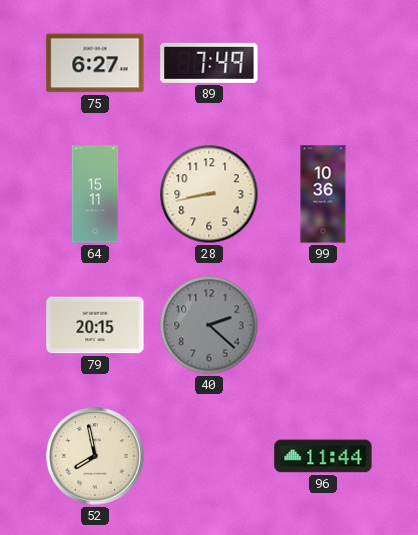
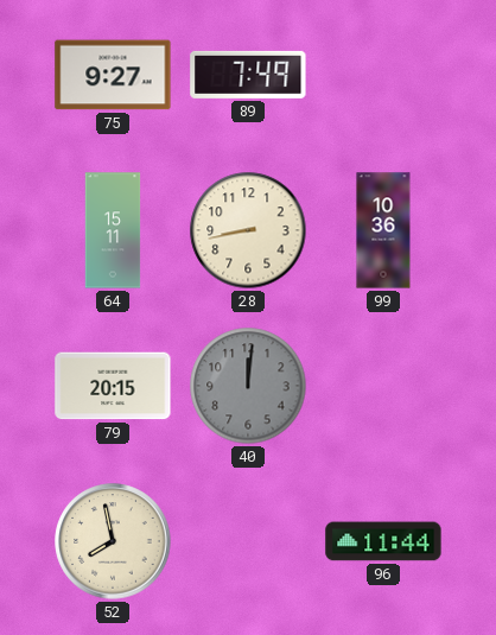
75: 6:27 -> 9:27 (113, 75)
40: 2:22 -> 12:01 (248, 386)
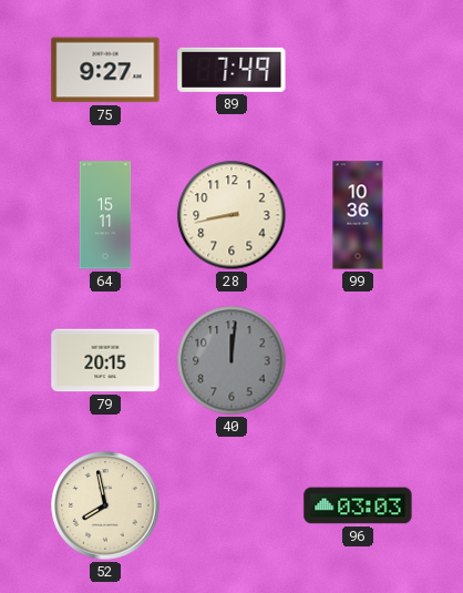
96: 11:44 -> 03:03 (358, 505)
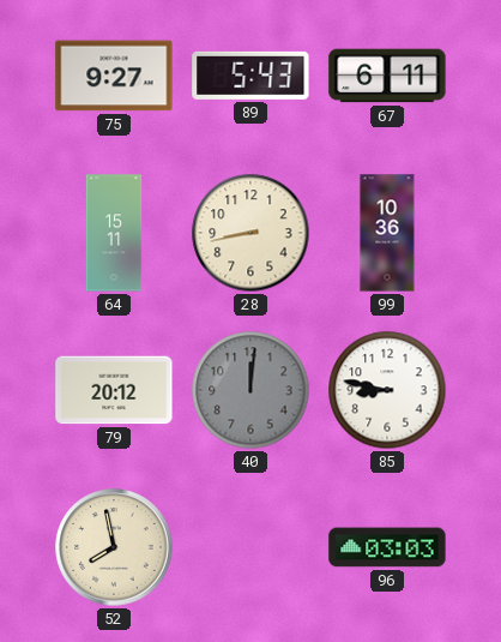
89: 7:49 -> 5:43 (251, 76)
67: none -> 6:11 (387, 76)
79: 20:15 -> 20:12 (114, 390)
85: none -> 8:47 (387, 390)
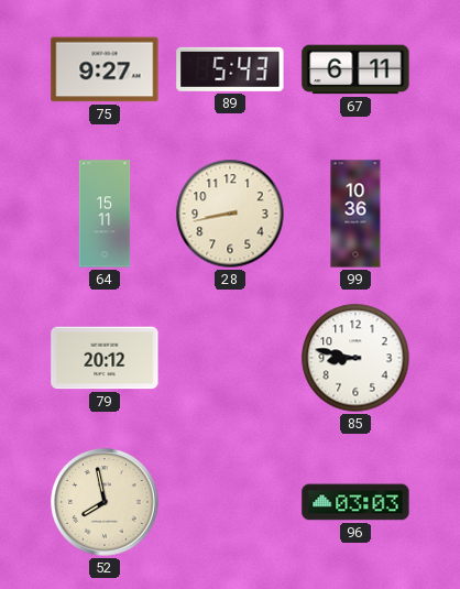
40: 12:01 -> none (251, 390)
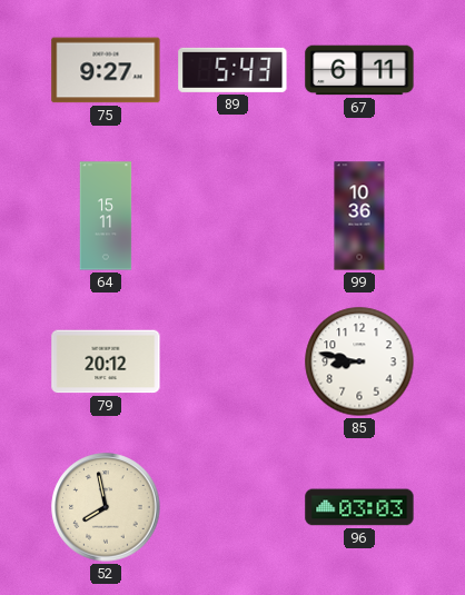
28: 8:43 -> none (230, 214)
